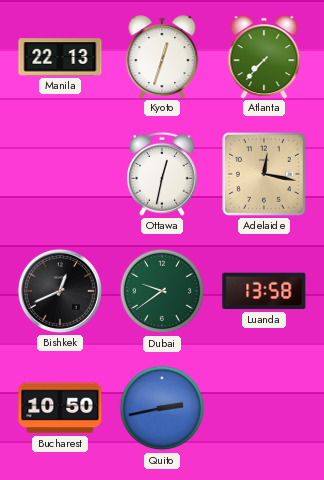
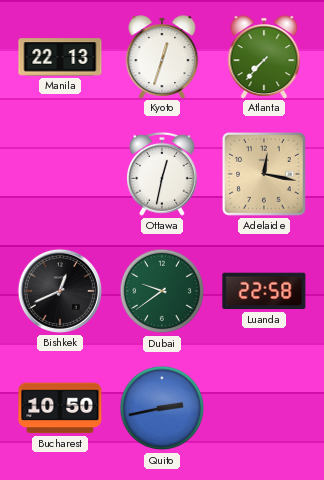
Luanda: 13:58 -> 22:58 (264, 291)
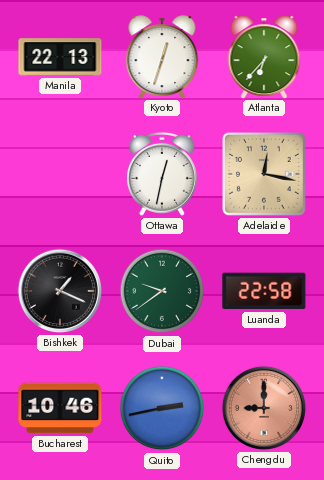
Atlanta: 7:37 -> 6:37 (264, 57)
Bishkek: 12:41 -> 1:19 (60, 291)
Bucharest: 10:50 -> 10:46 (60, 408)
Chengdu: none -> 9:00 (264, 408)
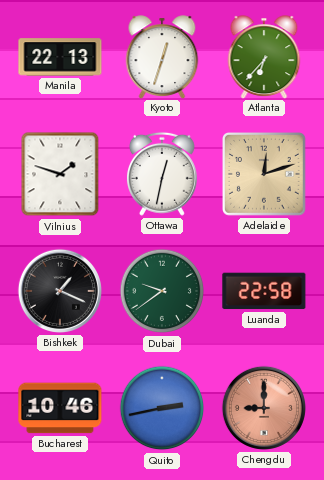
Vilnius: none -> 1:48 (60, 174)
Adelaide: 12:17 -> 12:12 (265, 175)
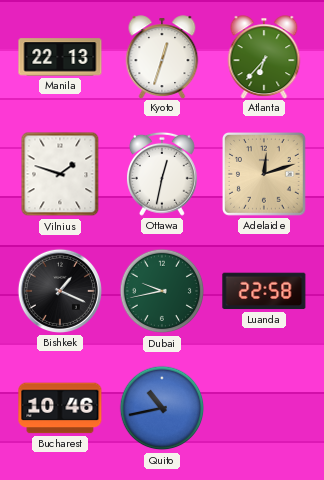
Dubai: 9:39 -> 9:43 (162, 291)
Quito: 2:43 -> 10:43 (162, 408)
Chengdu: 9:00 -> none (264, 408)
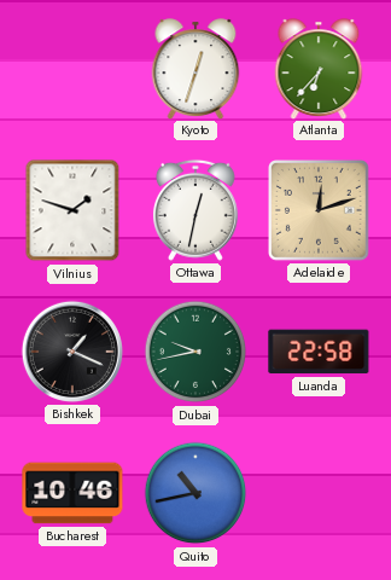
Manila: 22:13 -> none (60, 57)
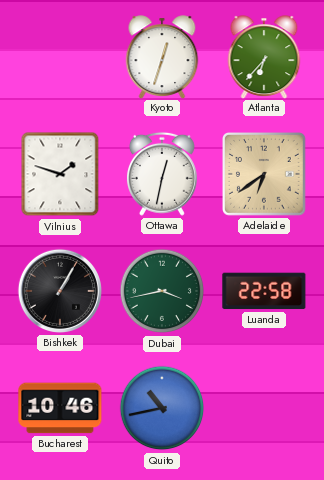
Adelaide: 12:12 -> 6:39 (265, 175)
Bishkek: 1:19 -> 1:05 (60, 291)
Dubai: 9:43 -> 3:43 (162, 291)
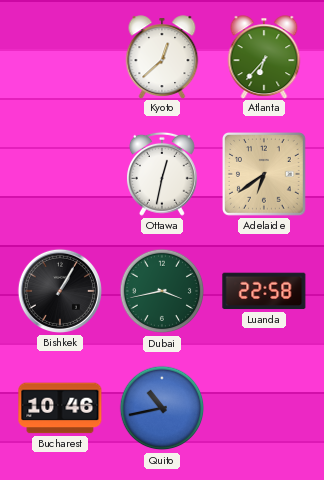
Kyoto: 12:33 -> 12:38 (162, 57)
Vilnius: 1:48 -> none (60, 174)
